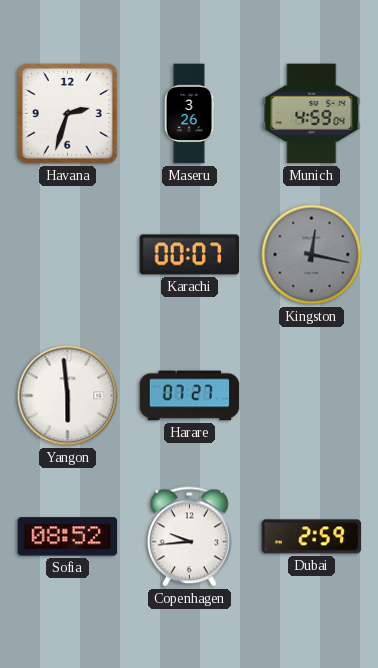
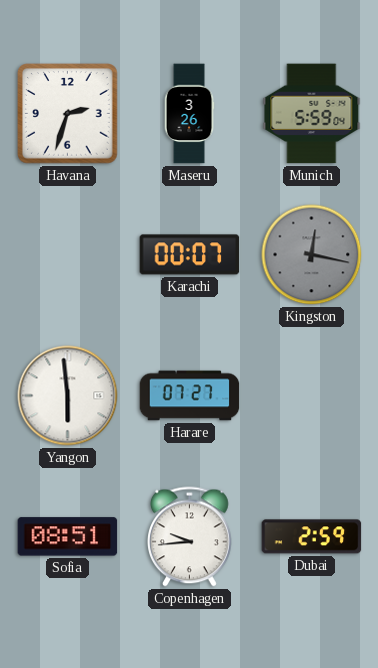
Munich: 4:59 -> 5:59 (312, 114)
Sofia: 08:52 -> 08:51 (68, 537)
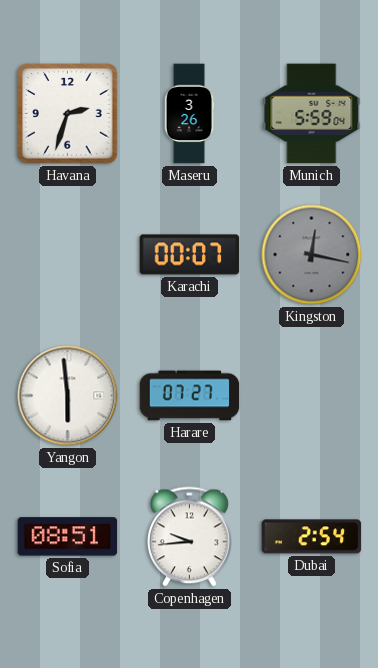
Dubai: 2:59 -> 2:54 (312, 537)
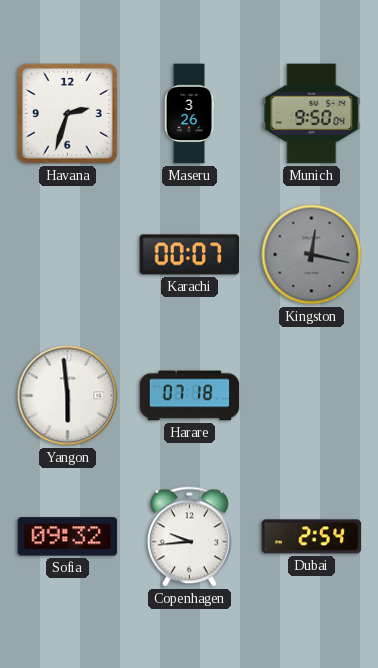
Munich: 5:59 -> 9:50 (312, 114)
Harare: 07:27 -> 07:18 (190, 396)
Sofia: 08:51 -> 09:32 (68, 537)
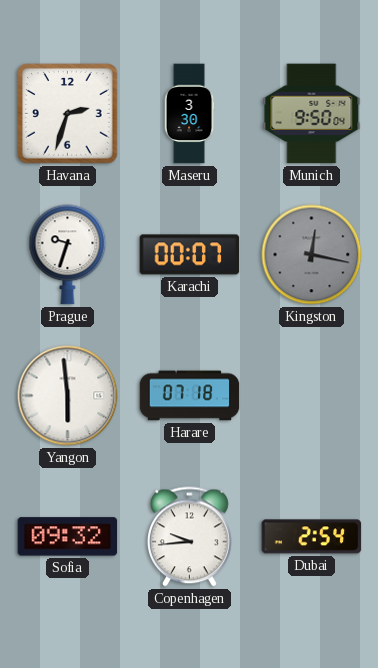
Maseru: 3:26 -> 3:30 (189, 114)
Prague: none -> 9:33 (68, 255)
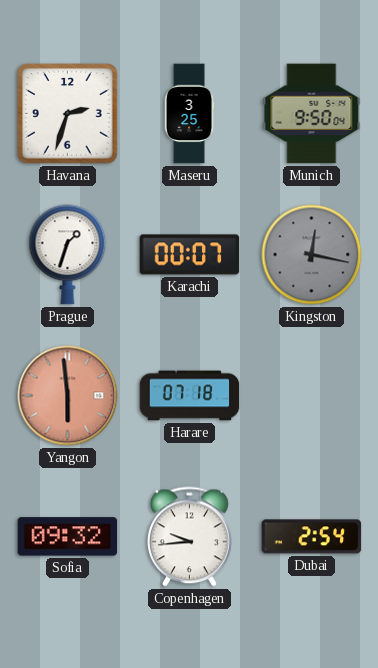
Maseru: 3:30 -> 3:25 (189, 114)
Prague: 9:33 -> 1:33 (68, 255)
Yangon dial: white -> salmon (68, 396)
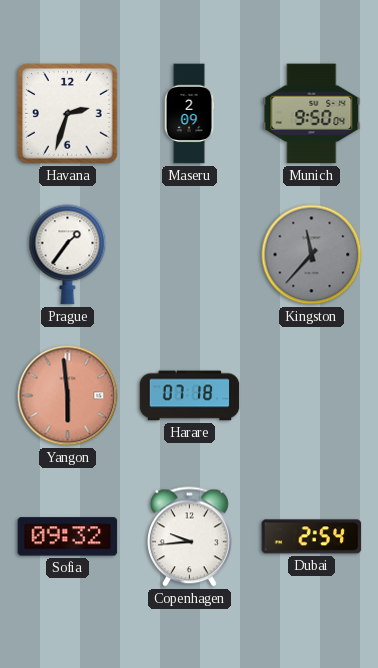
Maseru: 3:25 -> 2:09 (189, 114)
Prague: 1:33 -> 1:36 (68, 255)
Karachi: 00:07 -> none (190, 255)
Kingston: 12:17 -> 11:37 (312, 255)
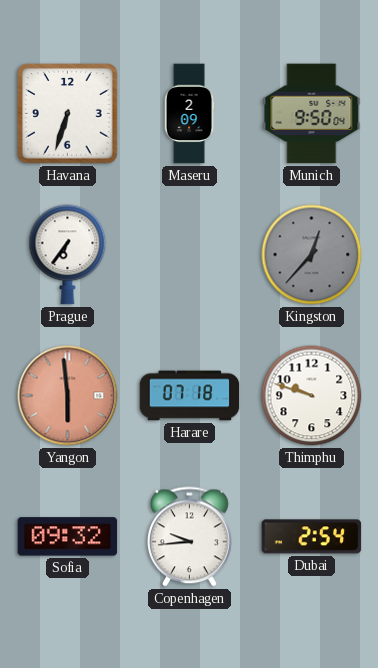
Havana: 2:33 -> 6:33 (68, 114)
Prague: 1:36 -> 6:36 (68, 255)
Kingston: 11:37 -> 12:37 (312, 255)
Thimphu: none -> 9:48 (312, 396)
